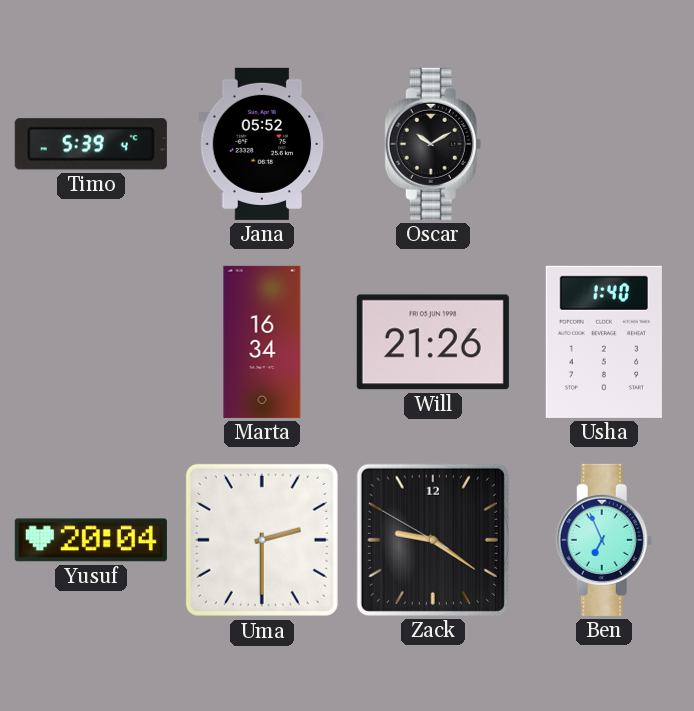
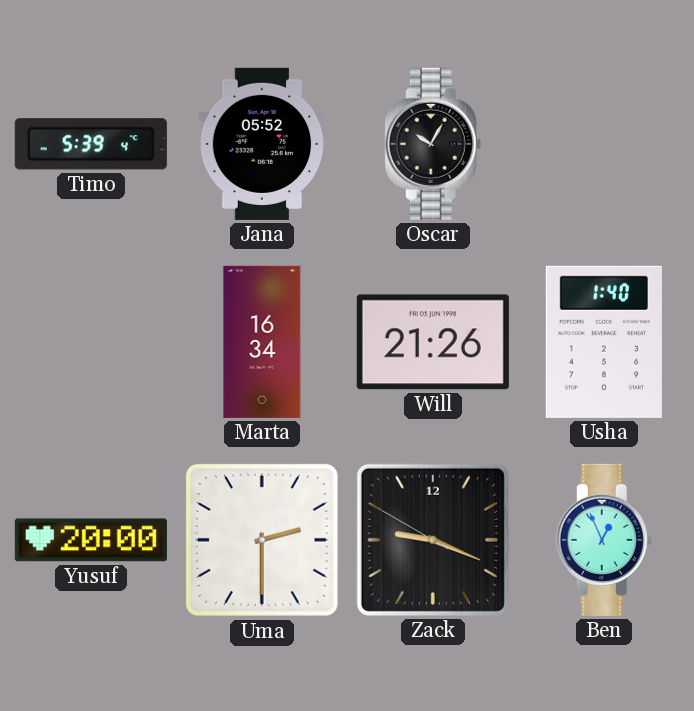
Oscar: 10:10 -> 10:05 (433, 144)
Yusuf: 20:04 -> 20:00 (91, 540)
Zack: 9:20 -> 9:18 (433, 540)
Ben: 6:56 -> 12:56 (604, 540)
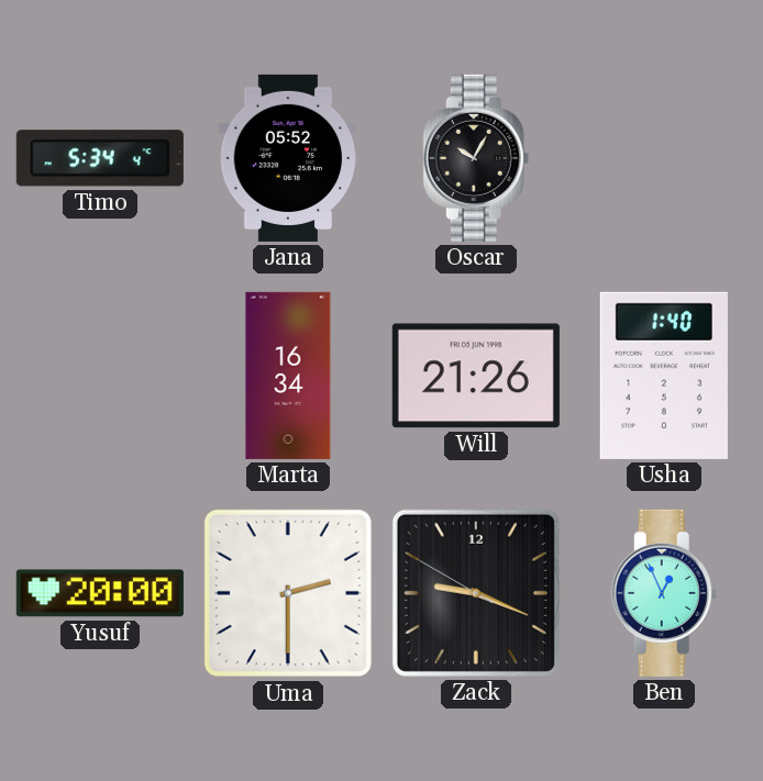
Timo: 5:39 -> 5:34 (100, 158)
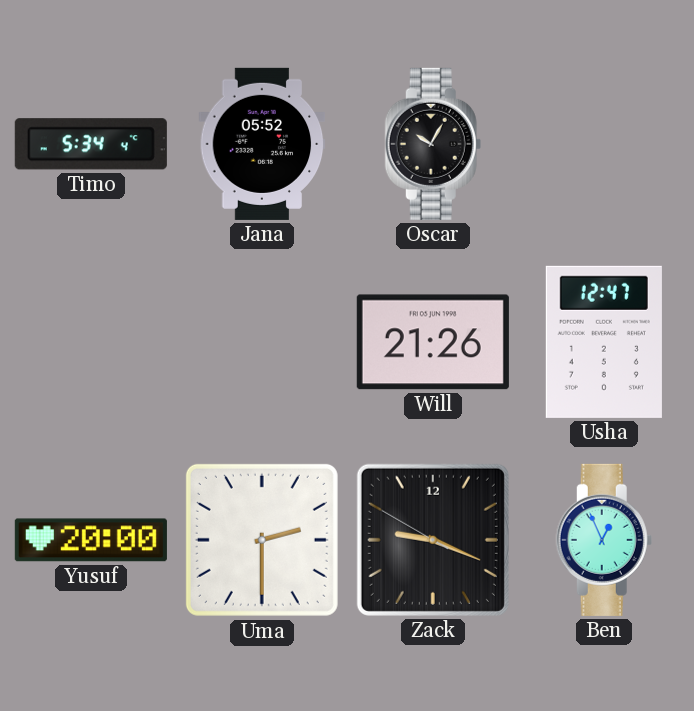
Marta: 16:34 -> none (288, 376)
Usha: 1:40 -> 12:47 (604, 342)
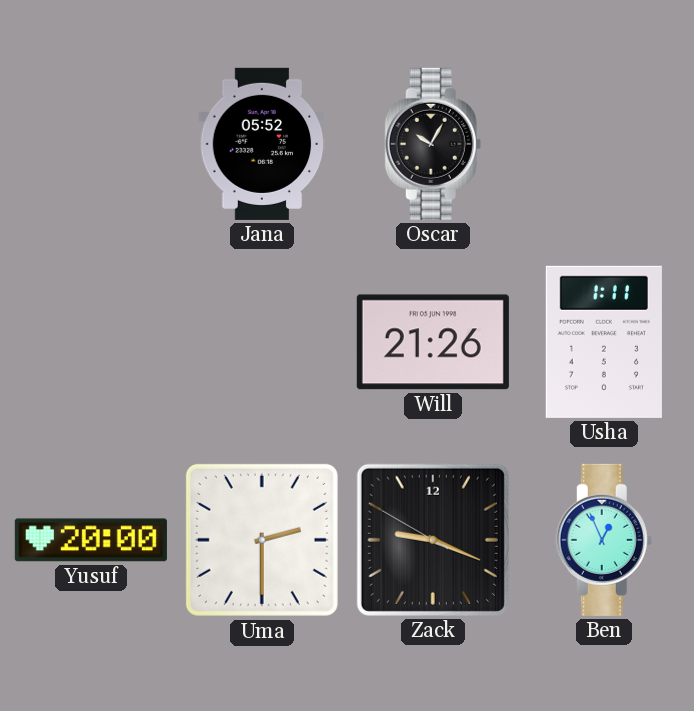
Timo: 5:34 -> none (91, 144)
Usha: 12:47 -> 1:11 (604, 342)
